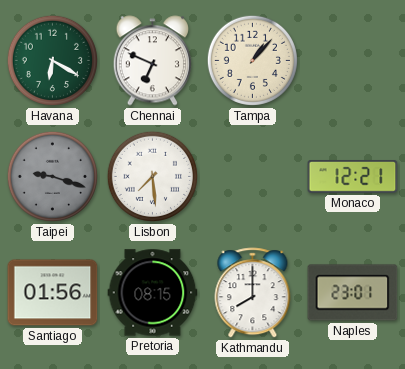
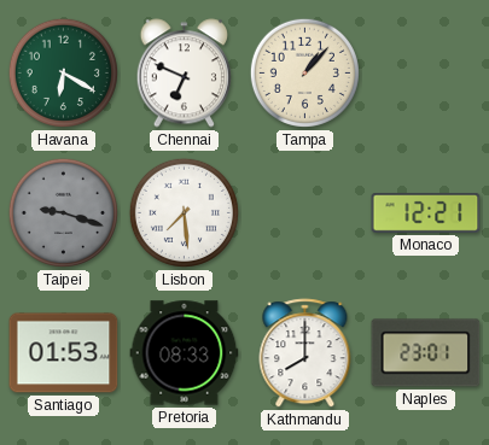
Santiago: 01:56 -> 01:53 (64, 353)
Pretoria: 08:15 -> 08:33 (185, 353)
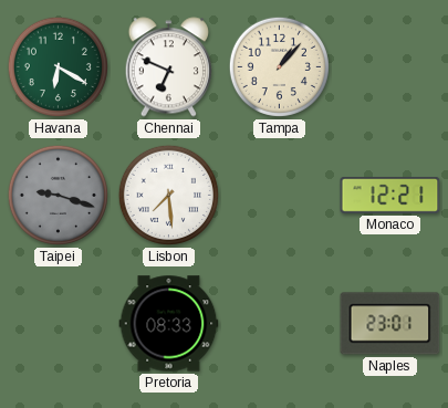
Santiago: 01:53 -> none (64, 353)
Kathmandu: 8:00 -> none (305, 353)
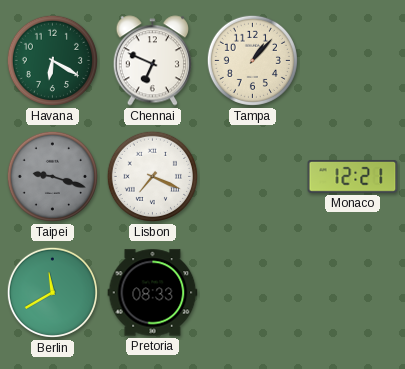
Lisbon: 7:29 -> 7:19 (152, 176)
Berlin: none -> 11:40 (52, 292)
Naples: 23:01 -> none (390, 324)
